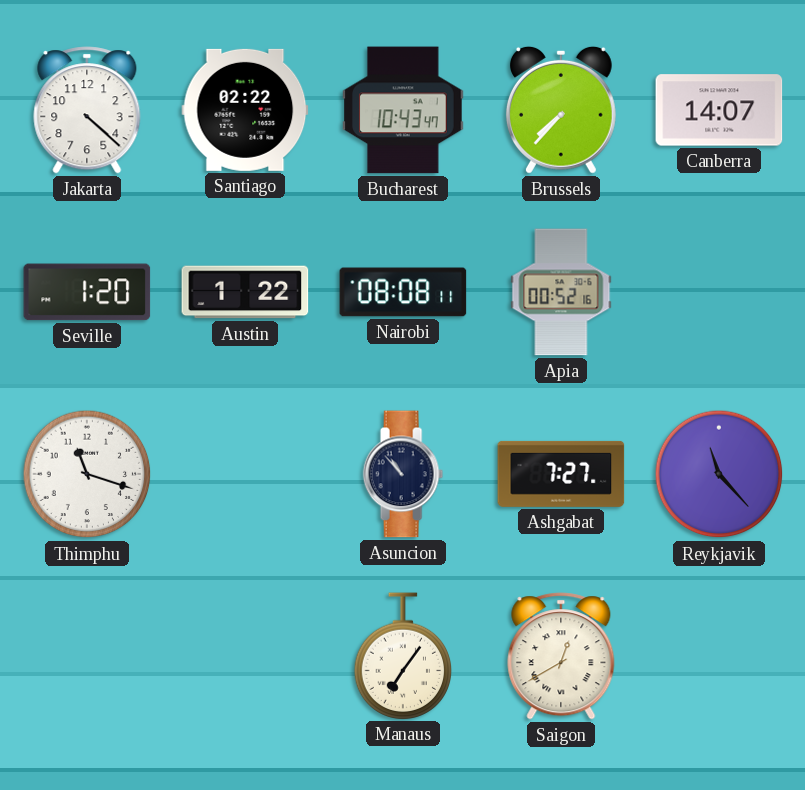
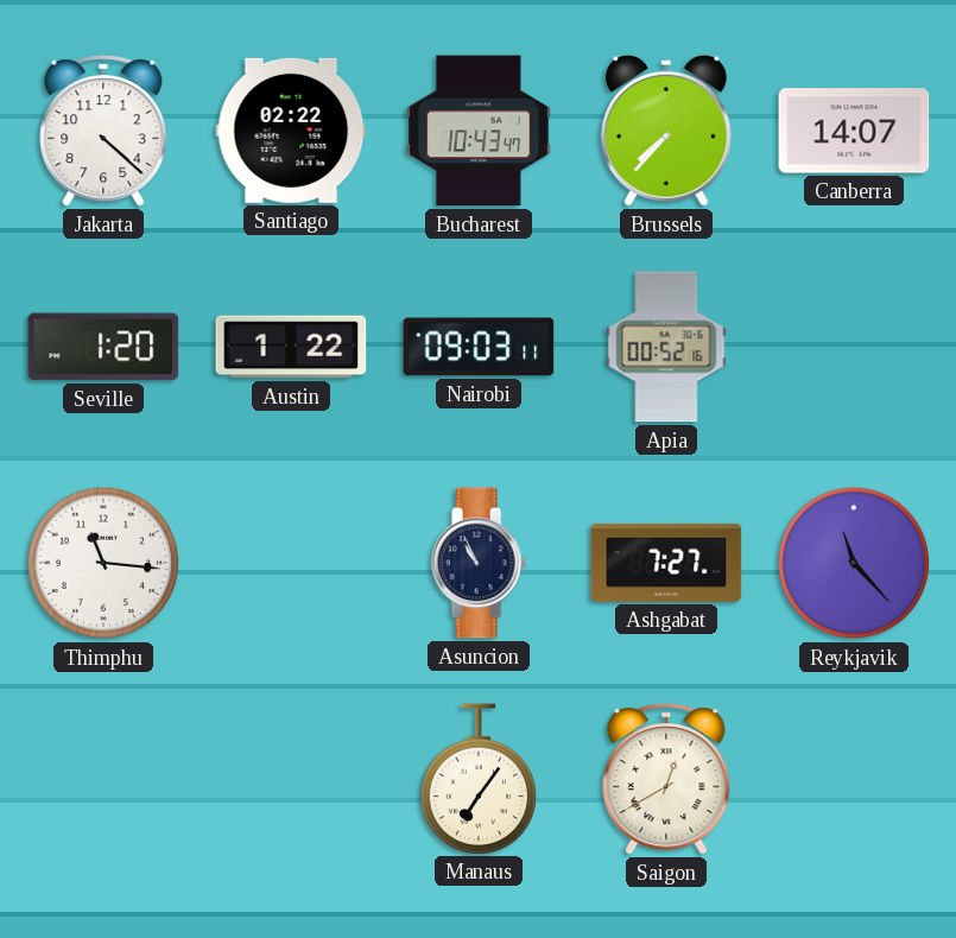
Nairobi: 08:08 -> 09:03 (479, 347)
Thimphu: 11:18 -> 11:16 (103, 563)
Asuncion: 10:53 -> 10:56 (479, 563)
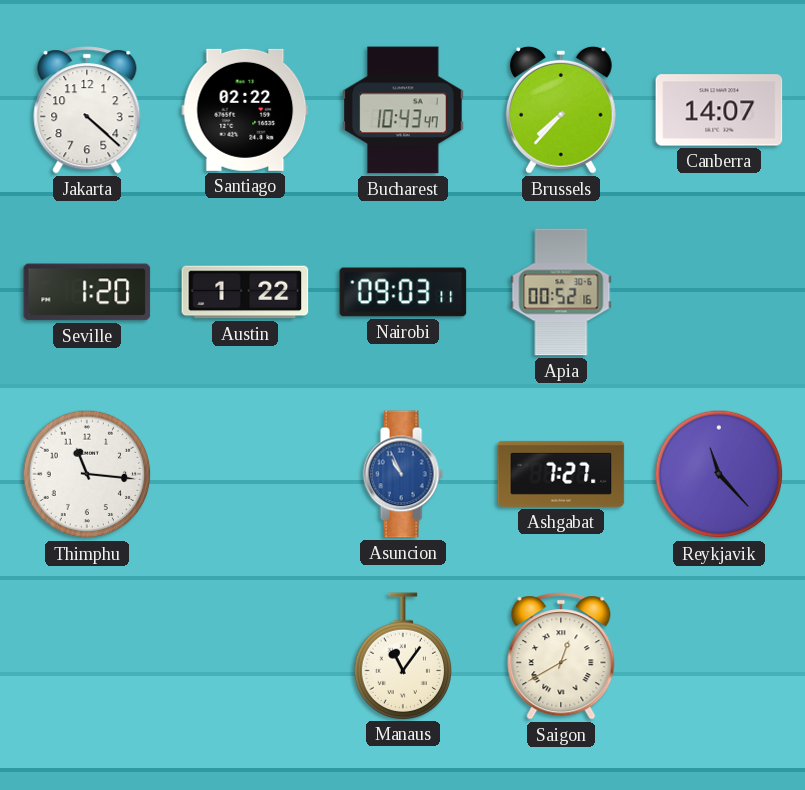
Asuncion dial: navy -> blue (403, 474)
Manaus: 7:06 -> 11:06 (403, 656)
